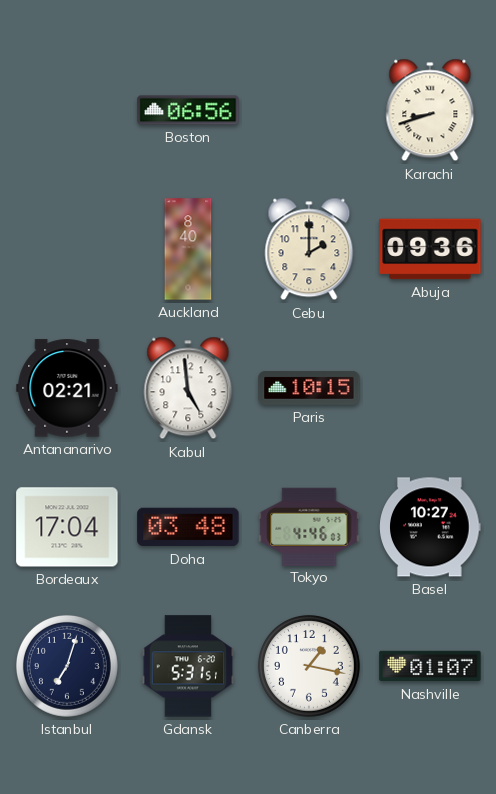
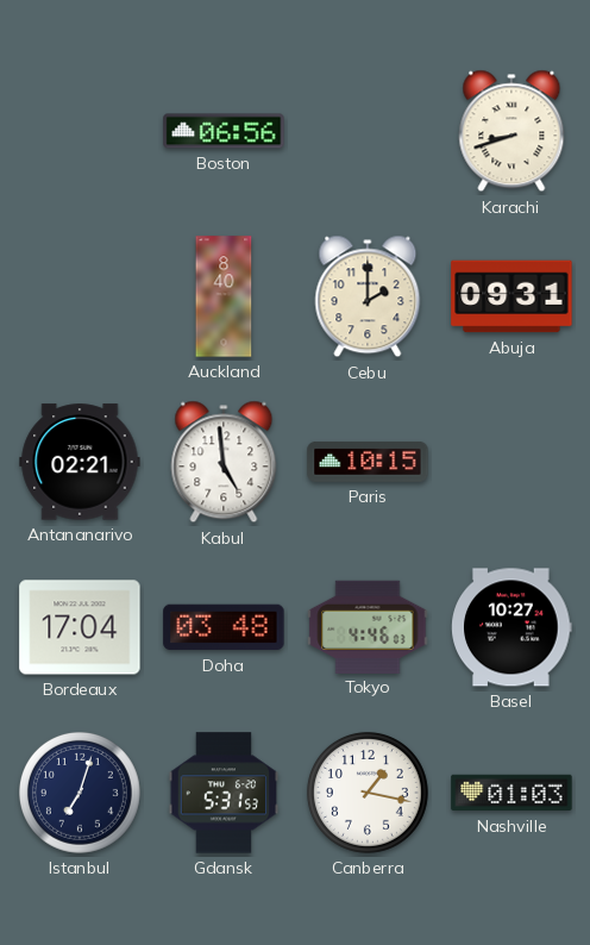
Abuja: 09:36 -> 09:31 (511, 296)
Gdansk: 5:31:51 -> 5:31:53 (224, 793)
Nashville: 01:07 -> 01:03 (511, 793)
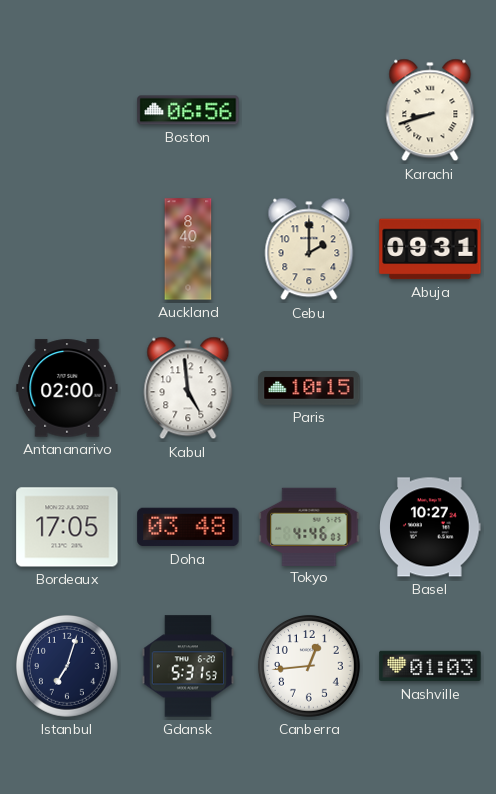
Antananarivo: 02:21 -> 02:00 (67, 388)
Bordeaux: 17:04 -> 17:05 (67, 527)
Canberra: 1:17 -> 12:44 (310, 666)
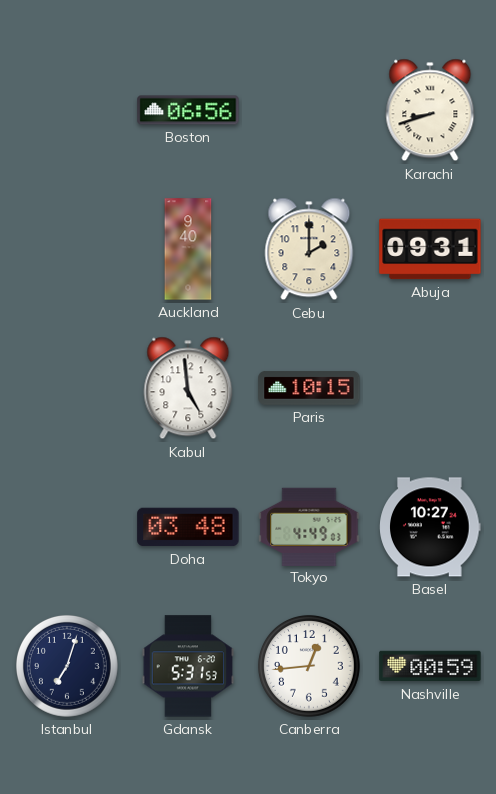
Auckland: 8:40 -> 9:40 (188, 249)
Antananarivo: 02:00 -> none (67, 388)
Bordeaux: 17:05 -> none (67, 527)
Tokyo: 4:46 -> 4:49 (309, 526)
Nashville: 01:03 -> 00:59 (430, 666)
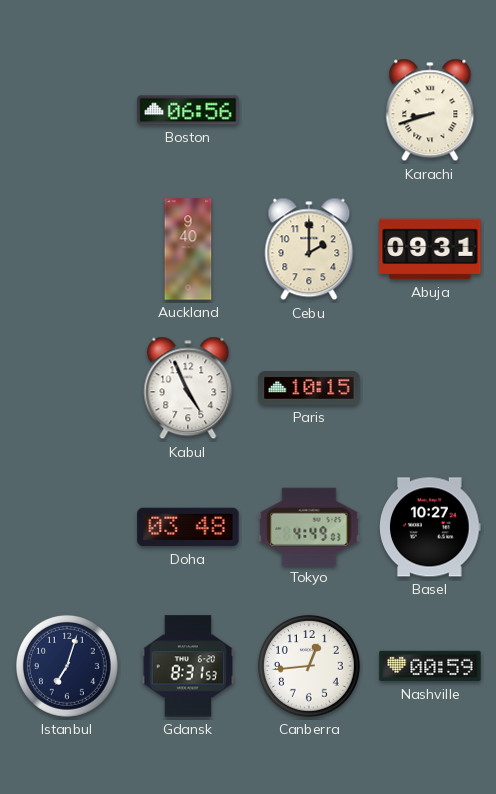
Kabul: 4:59 -> 4:56 (188, 388)
Gdansk: 5:31 -> 8:31 (188, 666)
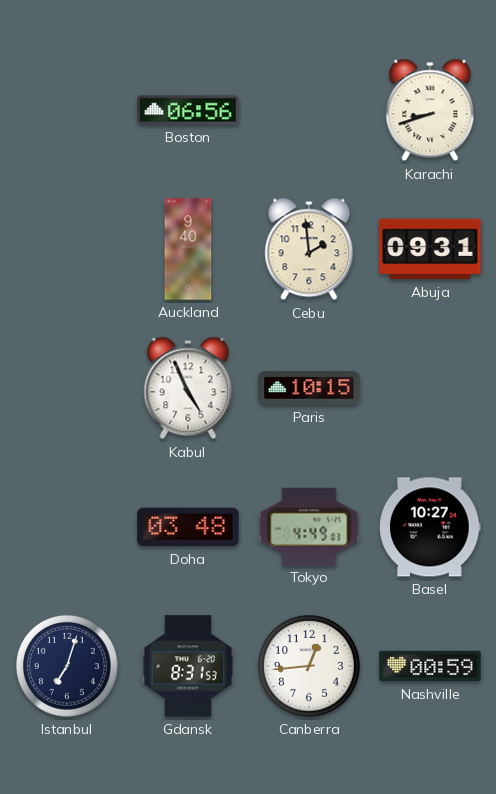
Cebu: 2:00 -> 1:59 (309, 249)
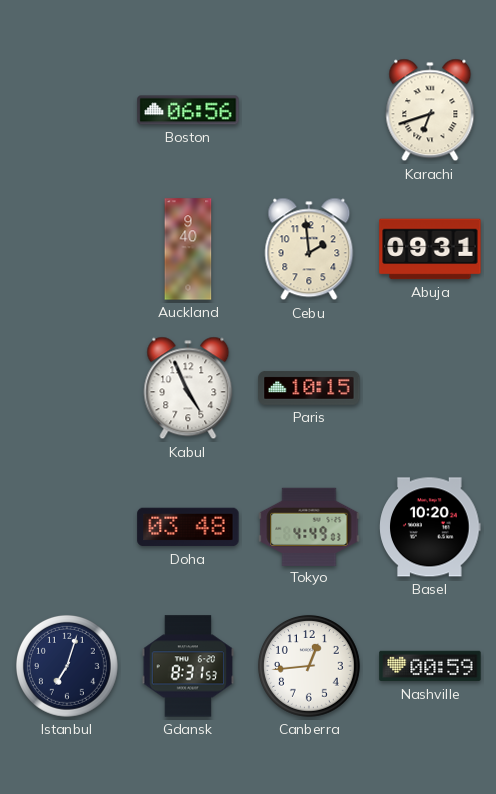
Karachi: 8:42 -> 6:42 (430, 110)
Basel: 10:27 -> 10:20 (430, 527)
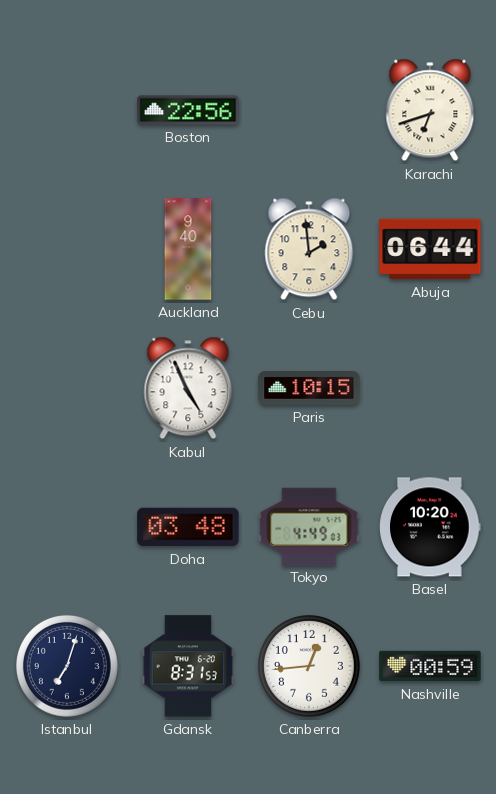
Boston: 06:56 -> 22:56 (188, 110)
Abuja: 09:31 -> 06:44 (430, 249)
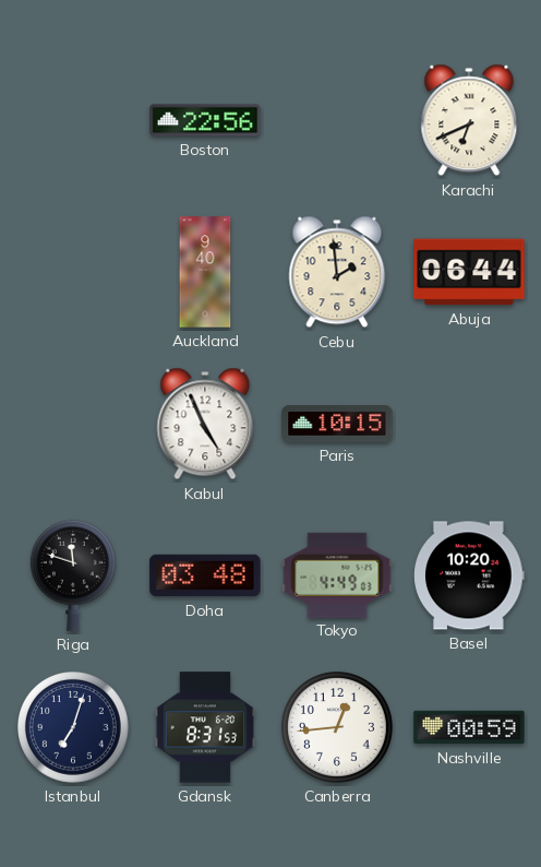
Karachi: 6:42 -> 6:41 (469, 120)
Riga: none -> 11:48 (73, 575)
